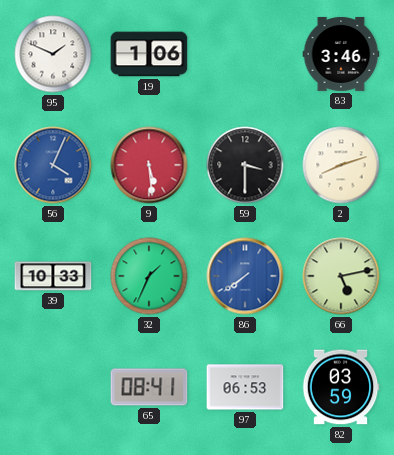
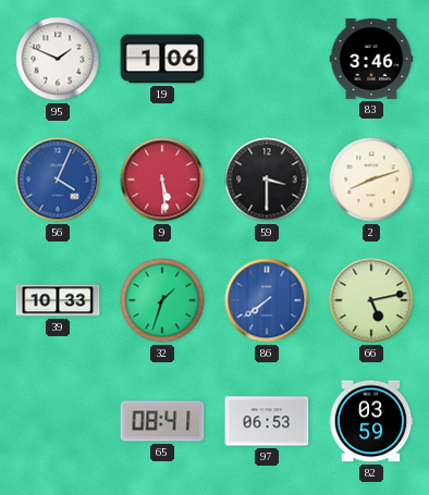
32: 1:34 -> 1:33 (162, 300)
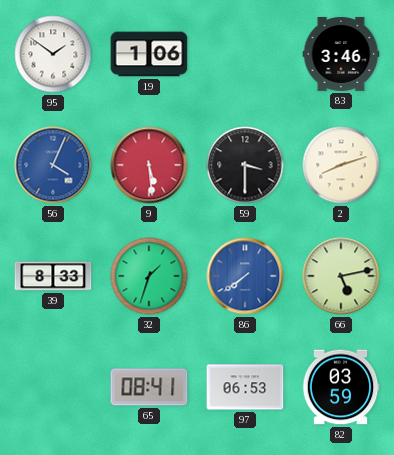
95: 1:49 -> 1:51 (53, 54)
39: 10:33 -> 8:33 (53, 276)
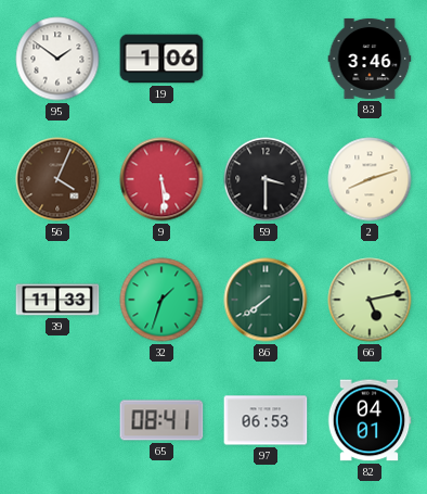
56 dial: blue -> brown (57, 179)
39: 8:33 -> 11:33 (57, 300)
86 dial: blue -> green (266, 300)
82: 03:59 -> 04:01 (370, 420)
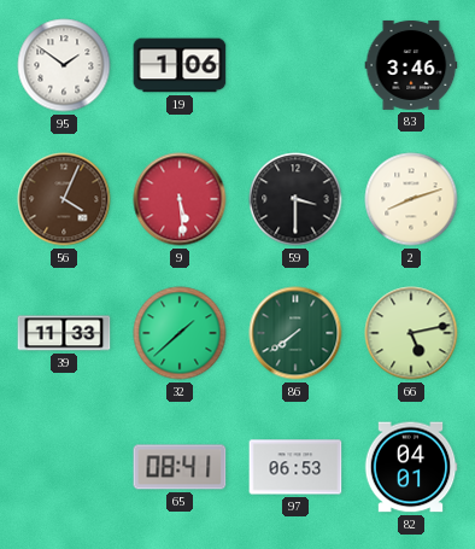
32: 1:33 -> 1:38 (180, 333)
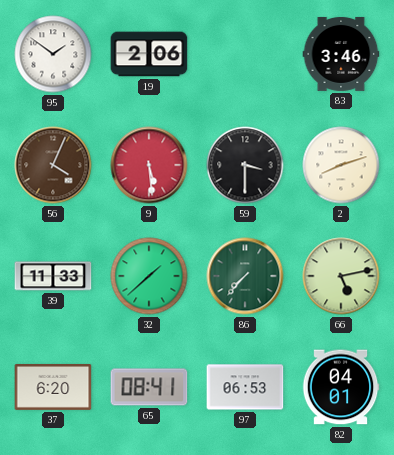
19: 1:06 -> 2:06 (149, 54)
86: 7:39 -> 7:37 (245, 276)
37: none -> 6:20 (53, 387)
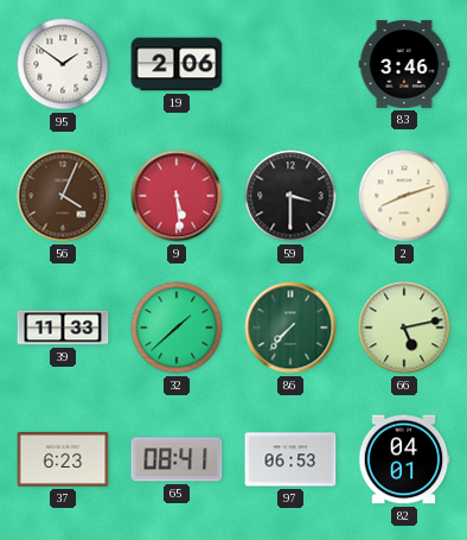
37: 6:20 -> 6:23 (63, 459)
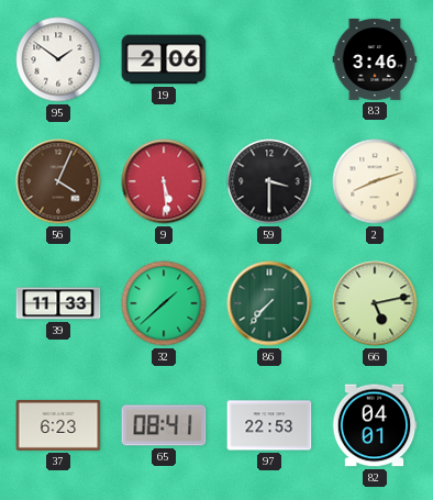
97: 06:53 -> 22:53 (269, 425)
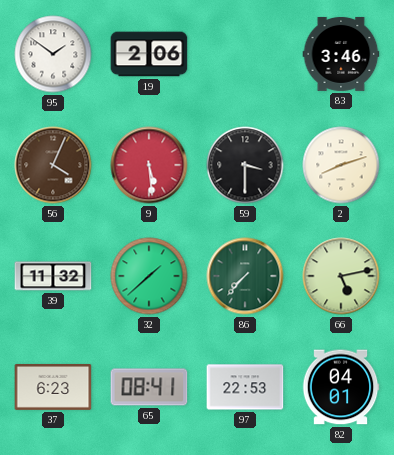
39: 11:33 -> 11:32 (53, 276)
